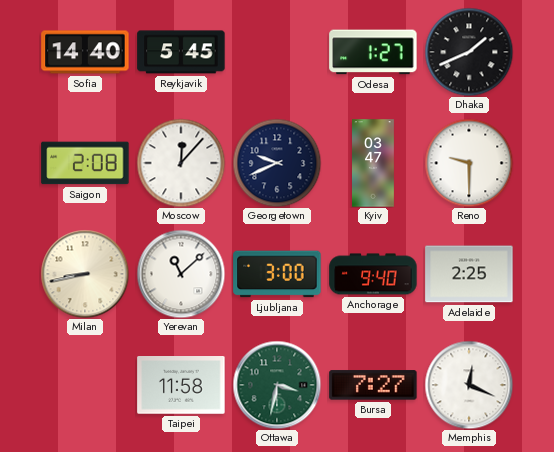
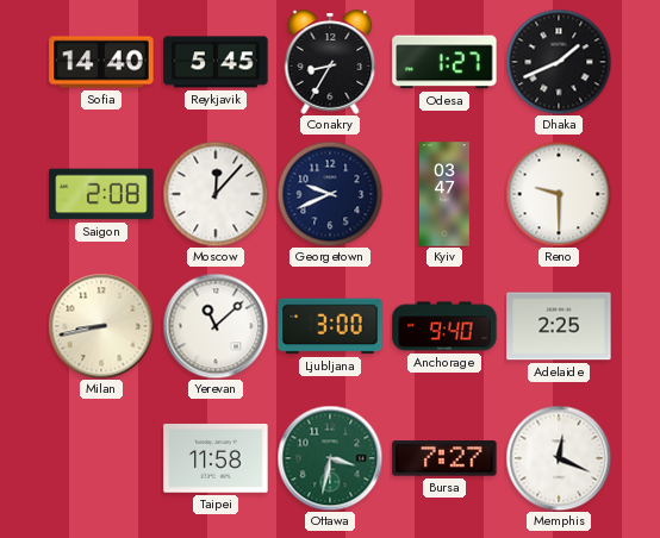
Conakry: none -> 8:35 (330, 62)
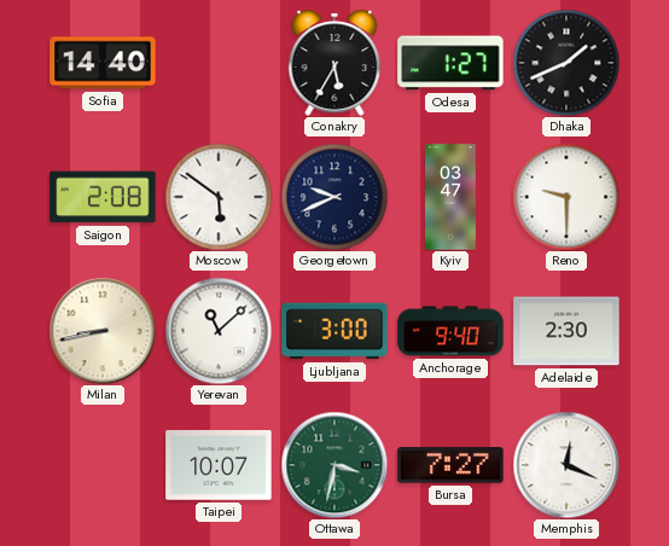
Reykjavik: 5:45 -> none (216, 62)
Conakry: 8:35 -> 5:35 (334, 63)
Moscow: 12:07 -> 5:51 (219, 197)
Adelaide: 2:25 -> 2:30 (566, 331)
Taipei: 11:58 -> 10:07 (219, 465)
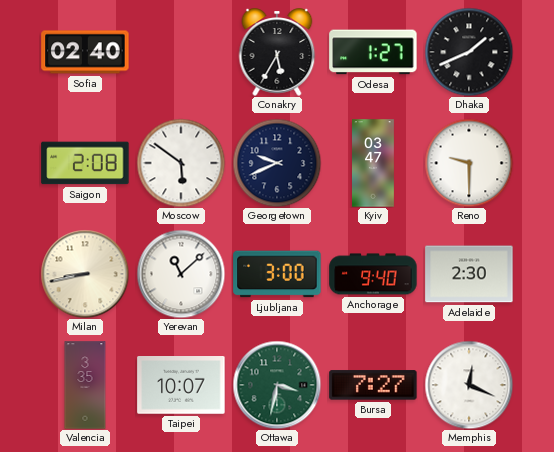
Sofia: 14:40 -> 02:40 (85, 52)
Valencia: none -> 3:35 (85, 385)
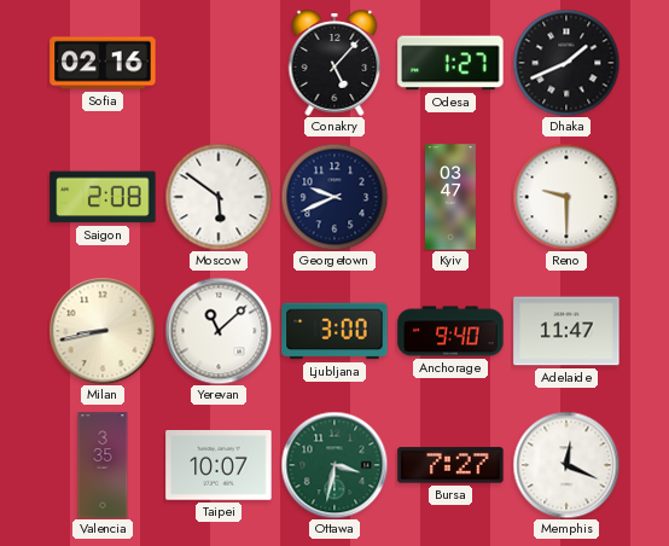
Sofia: 02:40 -> 02:16 (103, 63)
Conakry: 5:35 -> 5:07 (334, 63)
Adelaide: 2:30 -> 11:47 (566, 331)
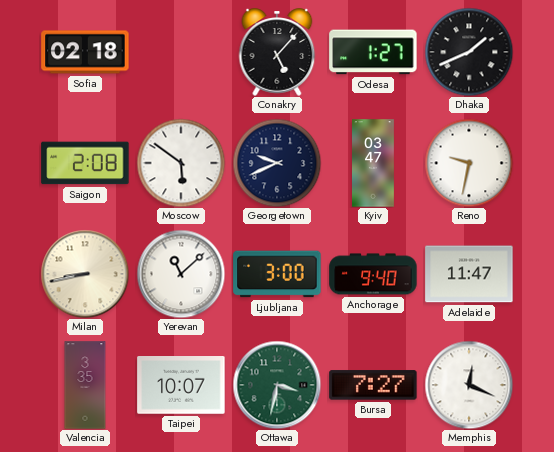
Sofia: 02:16 -> 02:18 (85, 52)
Reno: 9:30 -> 9:32 (469, 163)
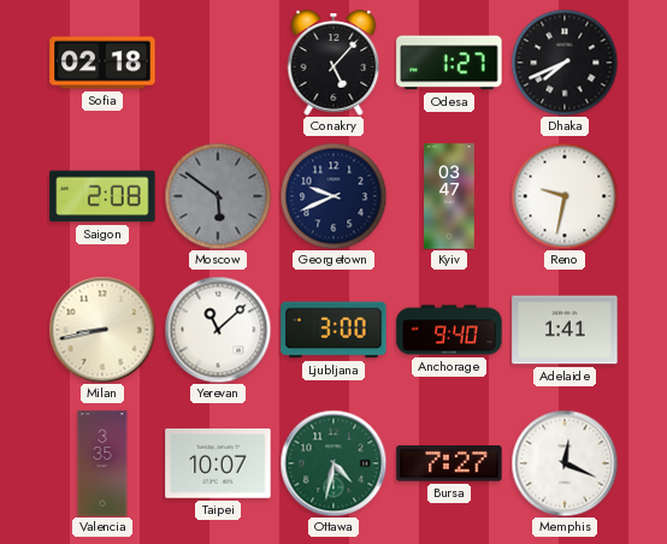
Dhaka: 1:41 -> 7:41 (565, 63)
Moscow dial: white -> grey (218, 196)
Adelaide: 11:47 -> 1:41 (565, 330)
Ottawa: 3:32 -> 4:32 (333, 463)
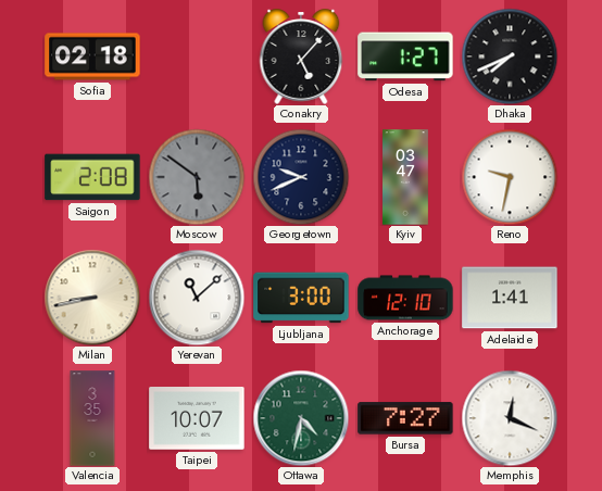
Anchorage: 9:40 -> 12:10 (405, 298)
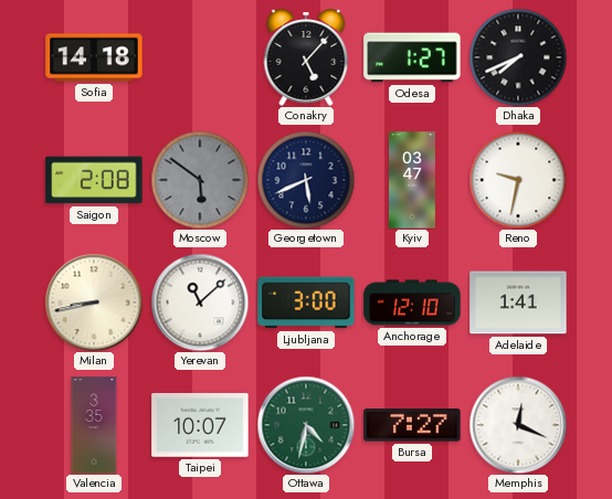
Sofia: 02:18 -> 14:18 (94, 57)
Georgetown: 9:41 -> 5:41 (306, 180)
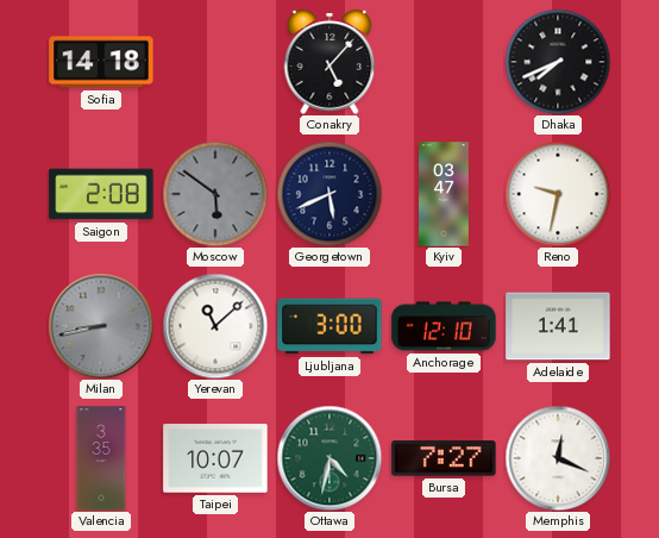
Odesa: 1:27 -> none (412, 57)
Milan dial: cream -> grey (101, 326)
